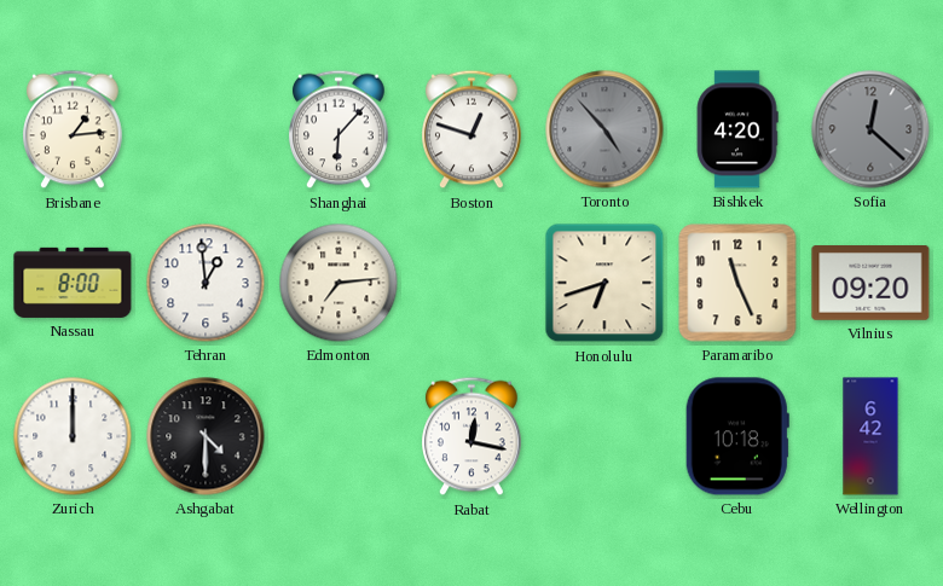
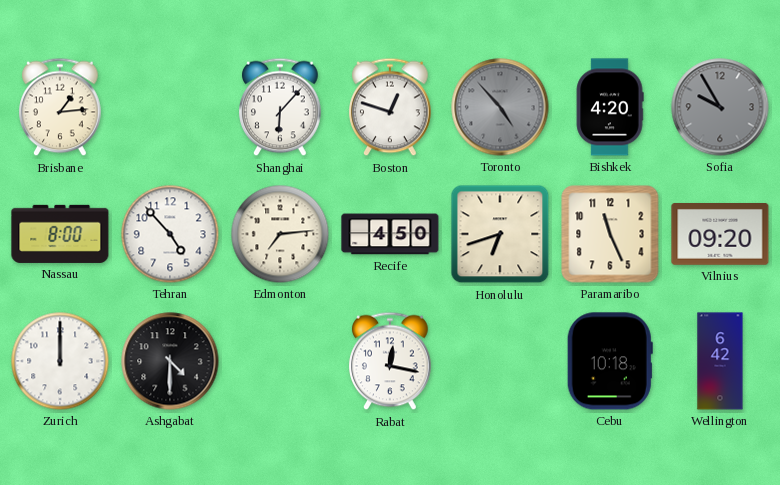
Sofia: 12:22 -> 9:55 (720, 107)
Tehran: 12:59 -> 4:53 (170, 234)
Recife: none -> 4:50 (390, 234)
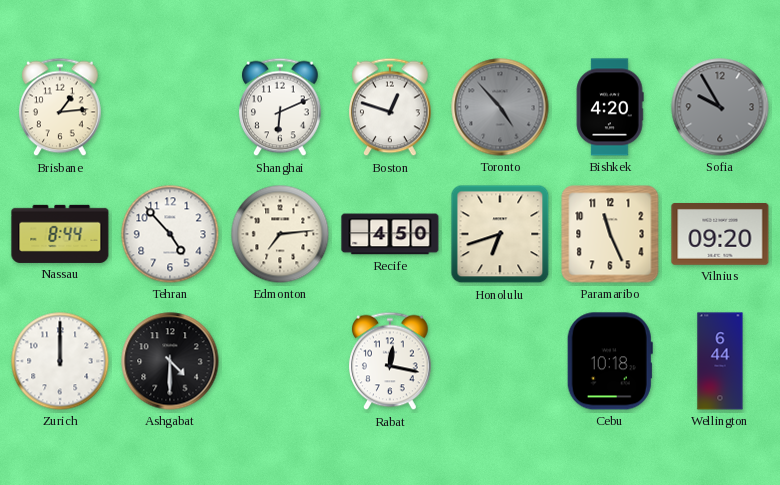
Shanghai: 6:07 -> 6:11 (280, 107)
Nassau: 8:00 -> 8:44 (60, 234)
Wellington: 6:42 -> 6:44 (720, 361)
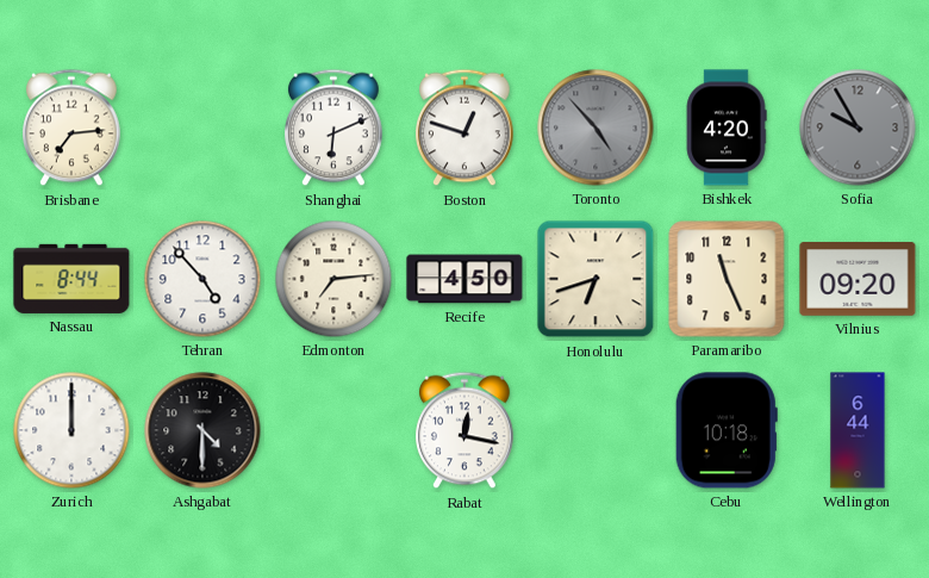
Brisbane: 1:14 -> 7:14 (71, 128)
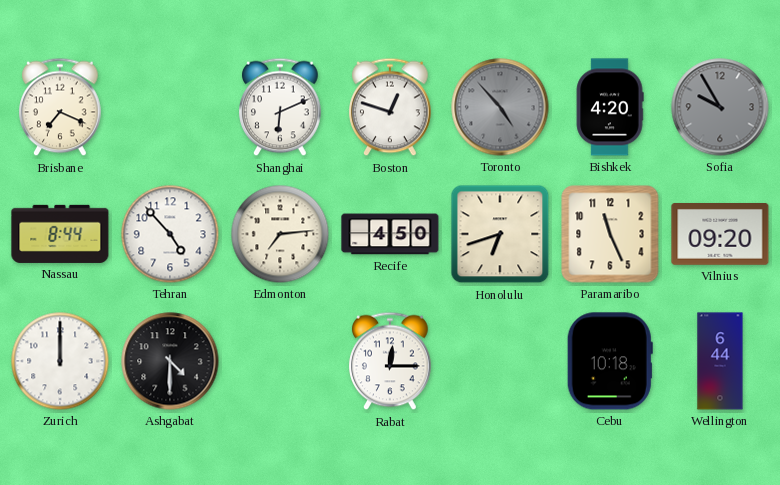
Brisbane: 7:14 -> 7:19 (60, 107)
Rabat: 12:17 -> 12:15 (390, 361)
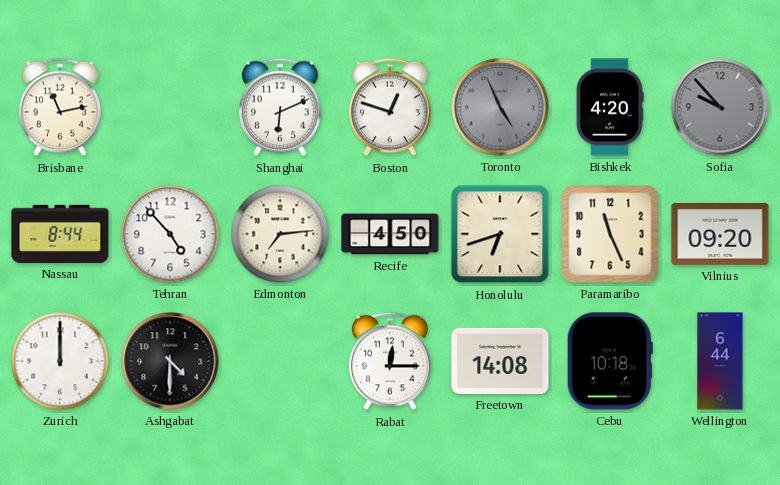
Brisbane: 7:19 -> 11:13 (60, 107)
Toronto: 4:53 -> 4:56 (500, 107)
Sofia: 9:55 -> 9:53 (720, 107)
Freetown: none -> 14:08 (500, 361)
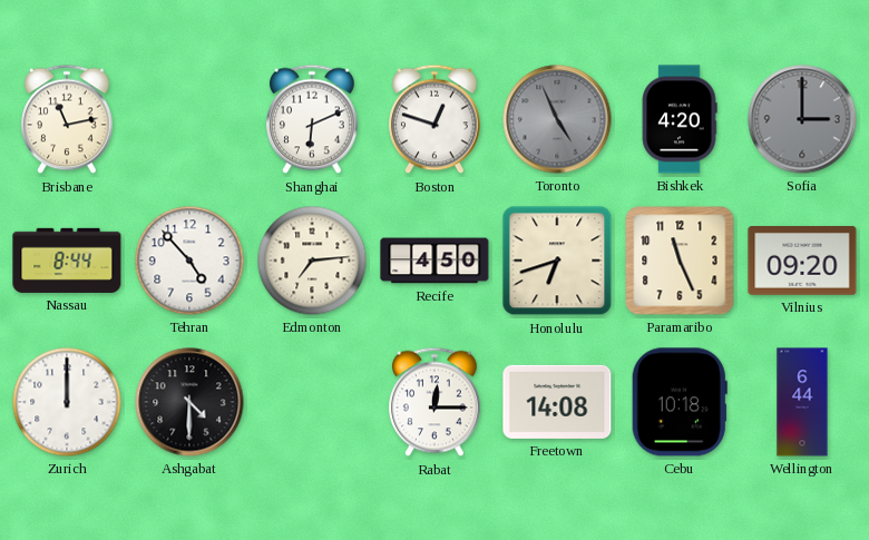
Sofia: 9:53 -> 3:00 (802, 119)
